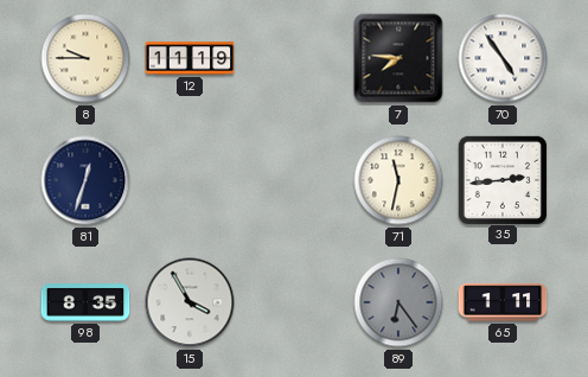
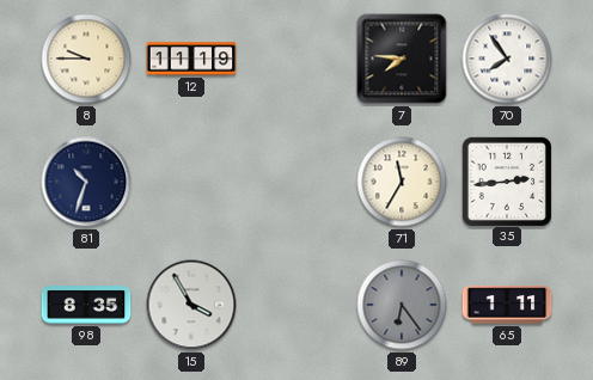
70: 4:54 -> 7:54 (507, 59)
81: 12:33 -> 10:33 (86, 182)
71: 11:32 -> 11:35 (402, 182)
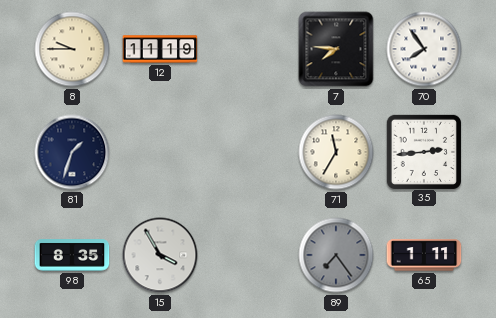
81: 10:33 -> 1:33 (72, 152)
89: 6:24 -> 7:24 (336, 255)
